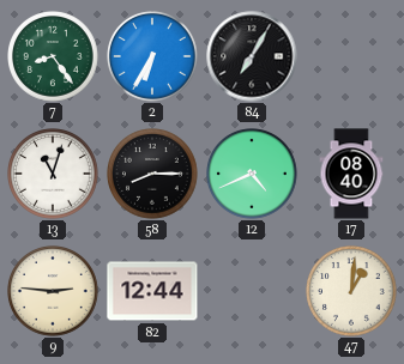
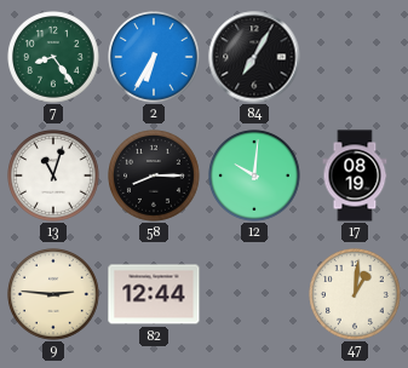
12: 4:41 -> 10:01 (254, 176)
17: 08:40 -> 08:19 (355, 176)
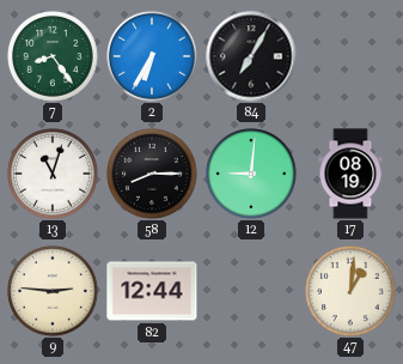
12: 10:01 -> 9:01 (251, 174)
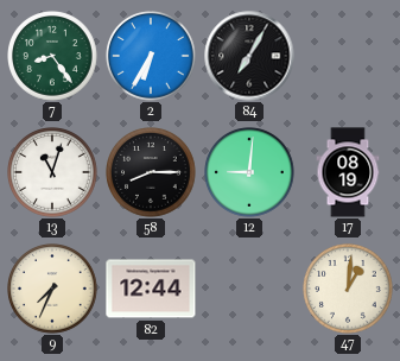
9: 2:46 -> 7:34 (52, 289)
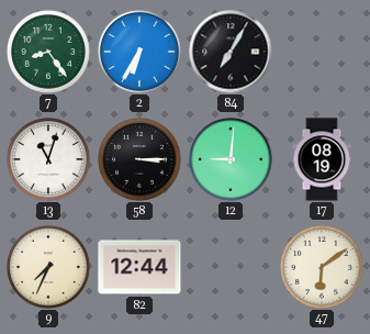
58: 8:15 -> 3:15 (139, 159)
47: 1:01 -> 6:09 (322, 267)
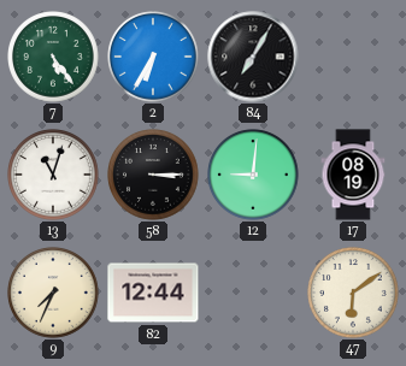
7: 8:24 -> 5:24 (53, 57)
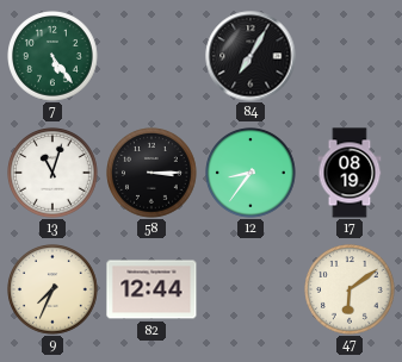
2: 6:35 -> none (153, 57)
12: 9:01 -> 8:36 (251, 173)
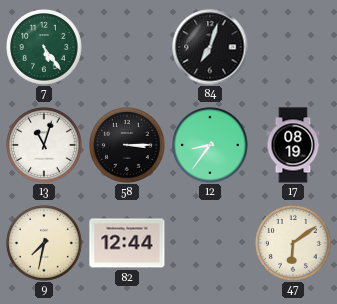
84: 7:05 -> 7:03 (210, 47)
9: 7:34 -> 7:32 (44, 243)
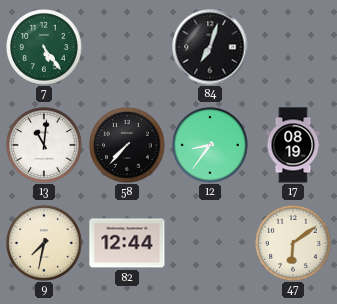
13: 11:03 -> 11:01 (44, 145)
58: 3:15 -> 7:37 (127, 145)
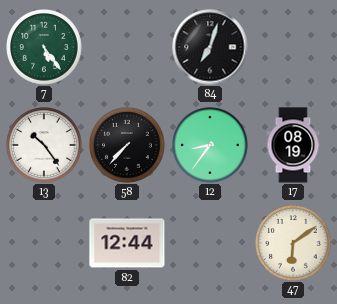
13: 11:01 -> 10:24 (44, 145)
9: 7:32 -> none (44, 243)
